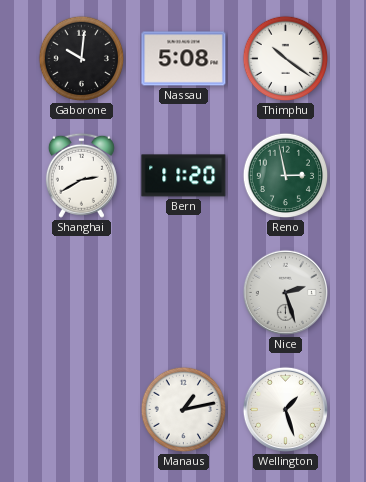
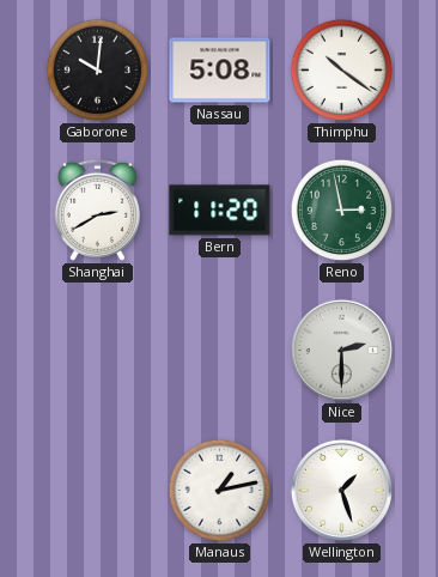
Nice: 2:27 -> 2:30 (341, 350)
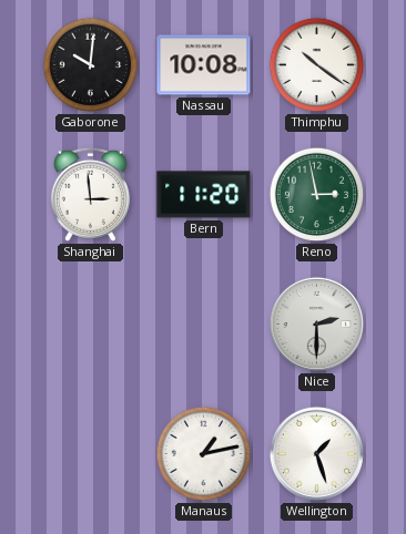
Nassau: 5:08 -> 10:08 (204, 65)
Shanghai: 2:40 -> 2:59 (90, 194)
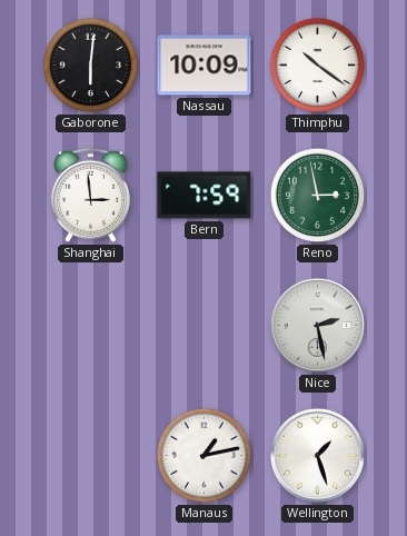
Gaborone: 10:01 -> 6:01 (91, 66)
Nassau: 10:08 -> 10:09 (205, 66)
Bern: 11:20 -> 7:59 (205, 196)
Nice: 2:30 -> 2:28 (317, 325)
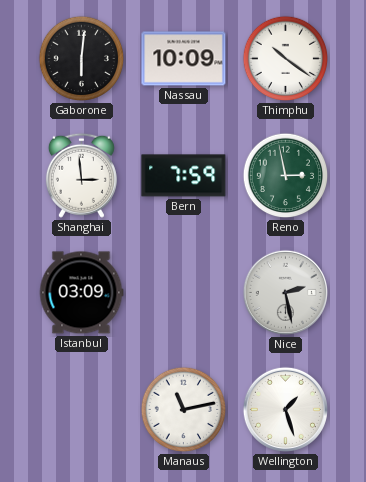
Istanbul: none -> 03:09 (81, 293)
Manaus: 1:13 -> 11:13 (184, 410)
